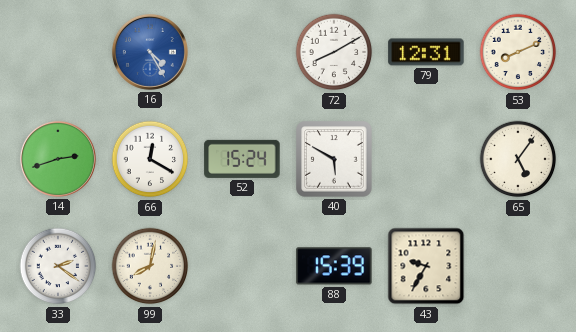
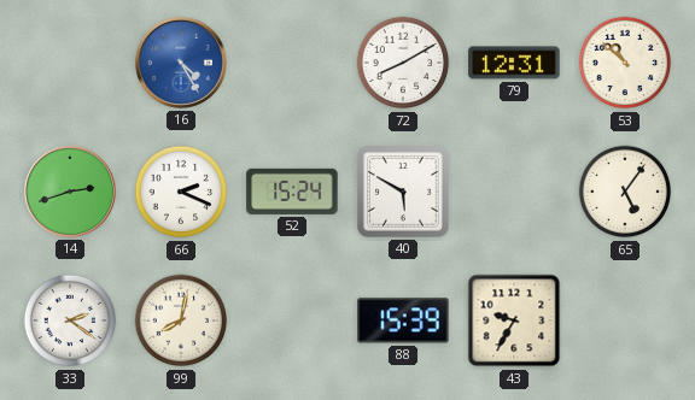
53: 8:11 -> 10:52 (625, 63)
66: 12:20 -> 2:19 (181, 192)
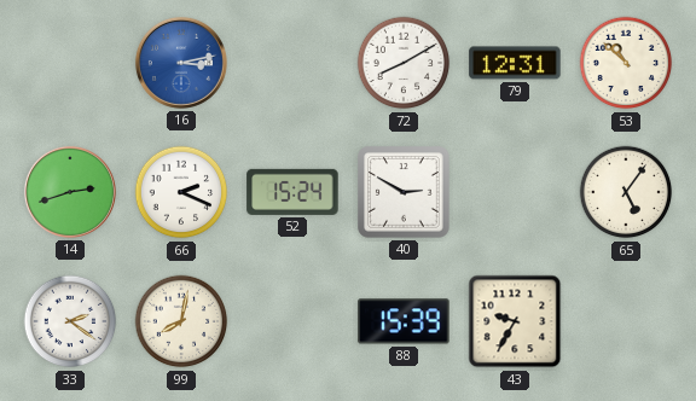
16: 4:25 -> 3:13 (181, 63)
40: 5:50 -> 2:50 (405, 193)
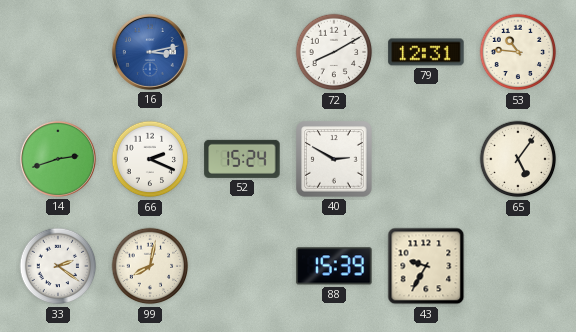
53: 10:52 -> 10:46 (518, 52)
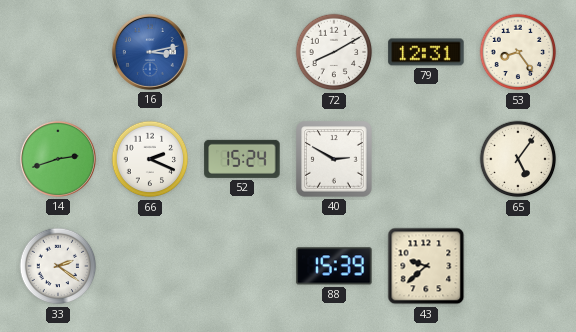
53: 10:46 -> 8:24 (518, 52)
99: 8:02 -> none (150, 266)
43: 9:35 -> 9:38 (426, 266)
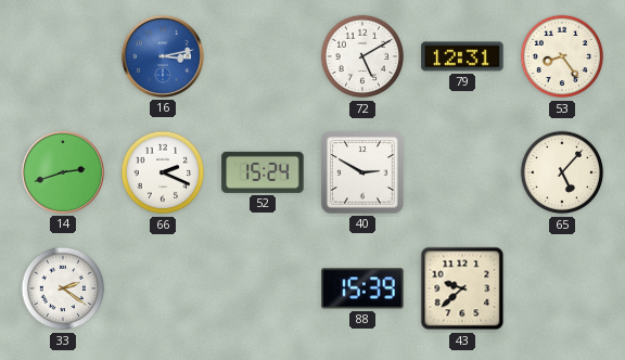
72: 8:10 -> 5:10 (362, 56)
65: 5:06 -> 5:07 (562, 172)
